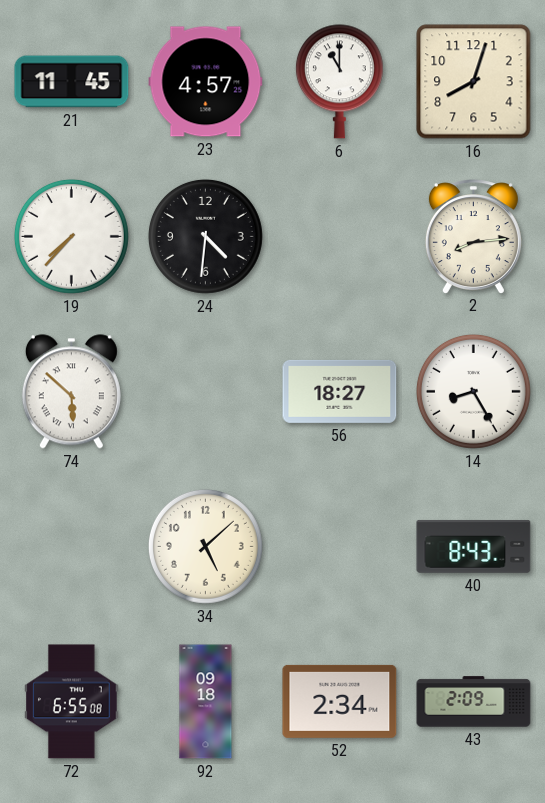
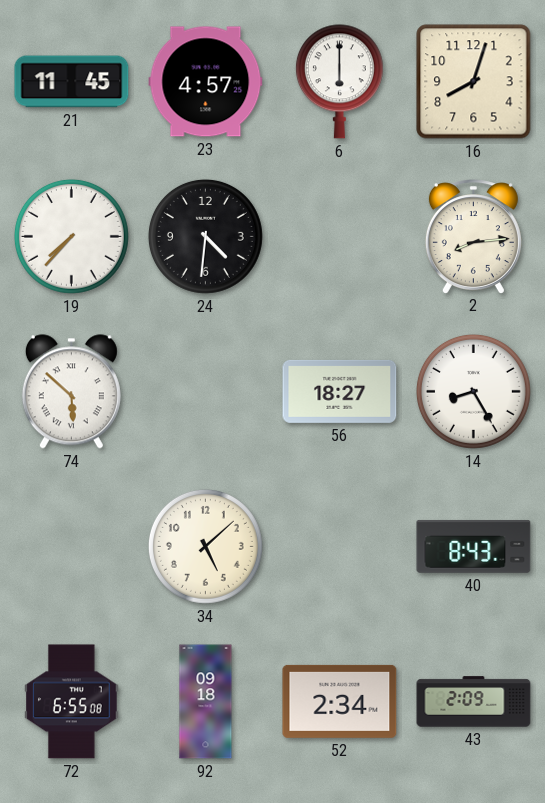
6: 11:00 -> 6:00 (339, 82)
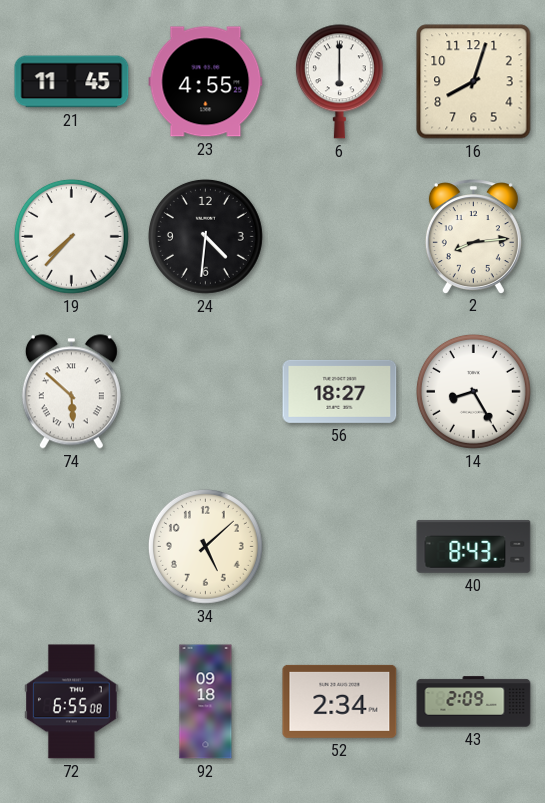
23: 4:57 -> 4:55 (206, 82)
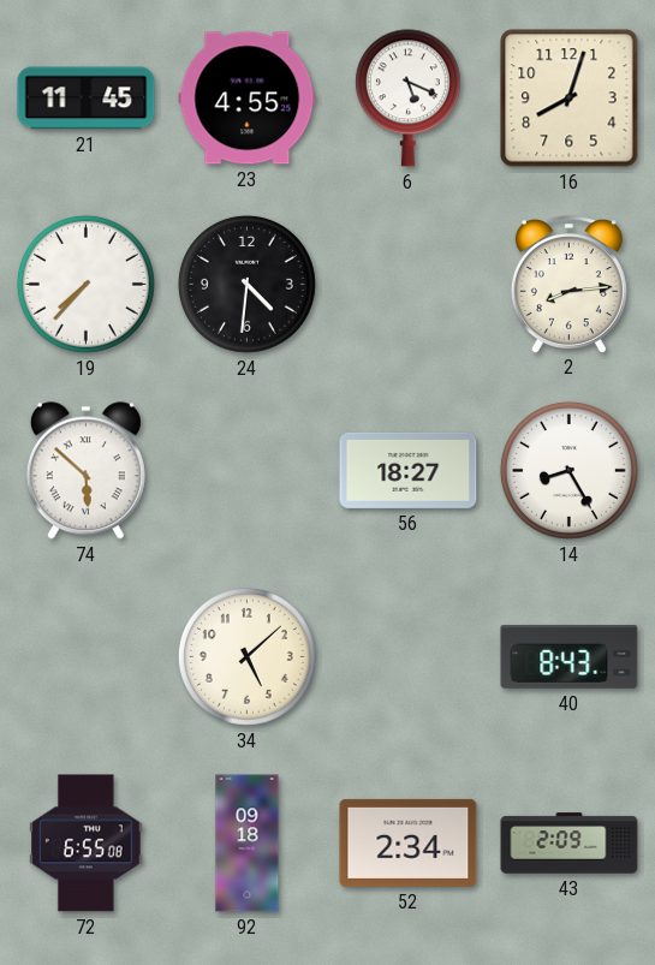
6: 6:00 -> 5:19 (407, 99)
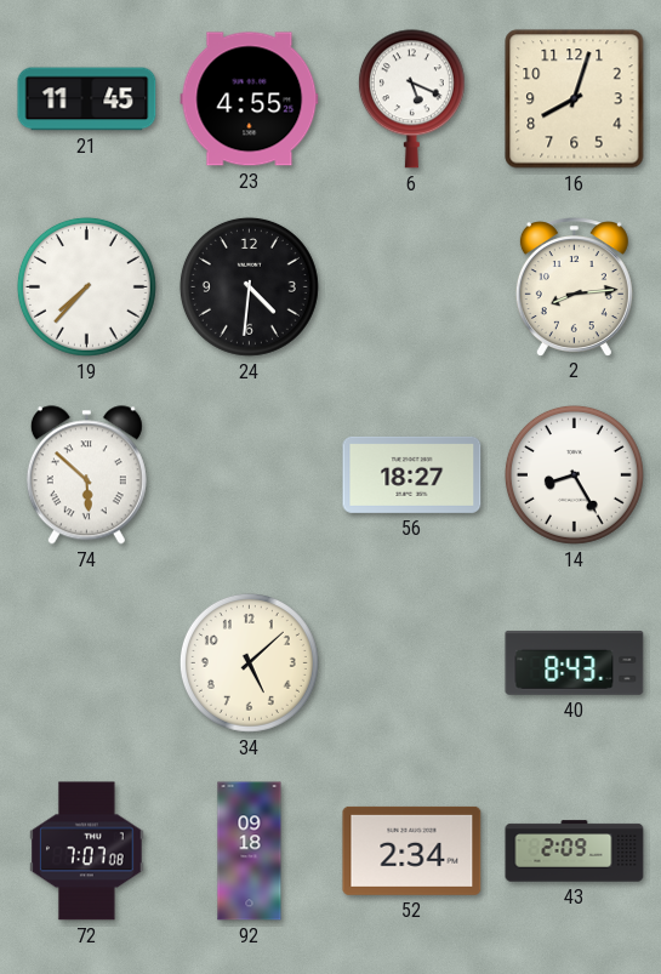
72: 6:55 -> 7:07 (87, 851)
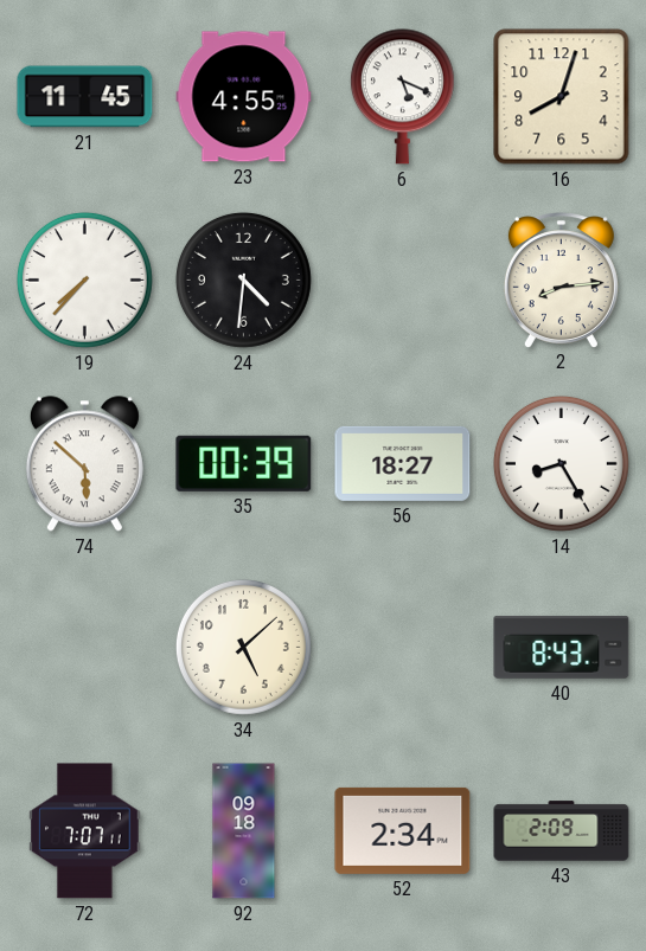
35: none -> 00:39 (244, 463)
72: 7:07:08 -> 7:07:11 (85, 831)
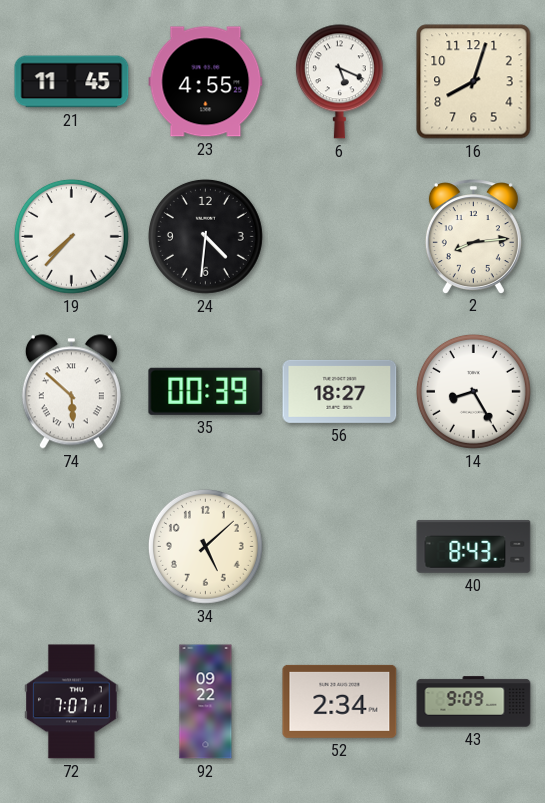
92: 09:18 -> 09:22 (206, 702)
43: 2:09 -> 9:09 (474, 702)
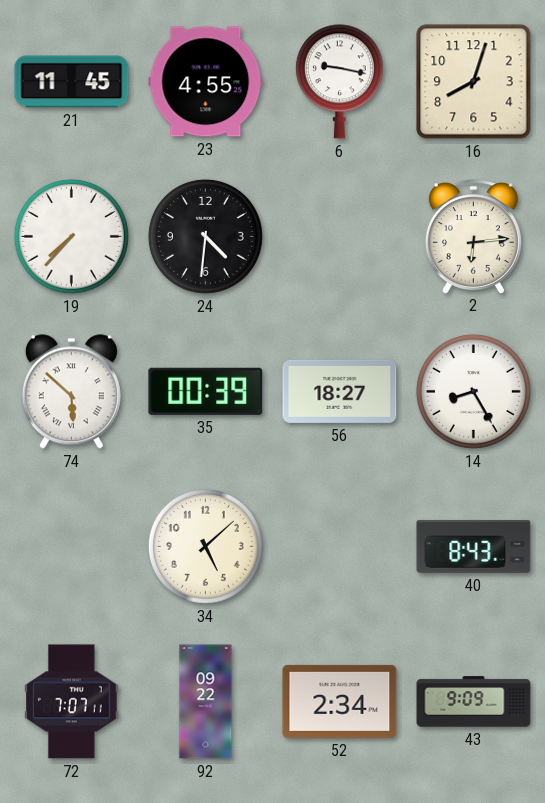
6: 5:19 -> 9:17 (339, 82)
2: 8:14 -> 6:14 (473, 236)
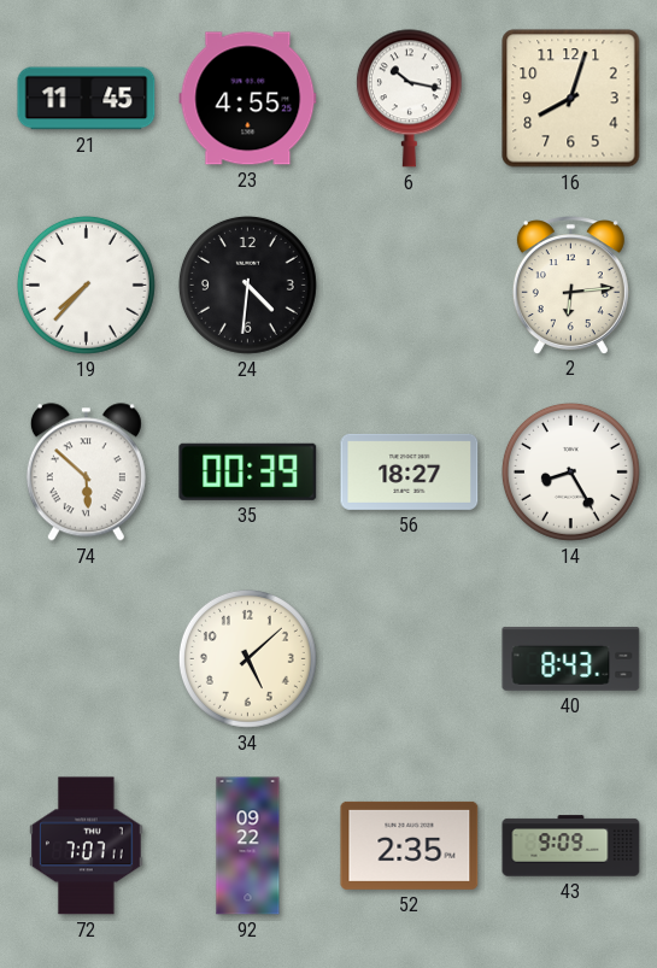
6: 9:17 -> 10:17 (409, 99)
52: 2:34 -> 2:35 (410, 845)
